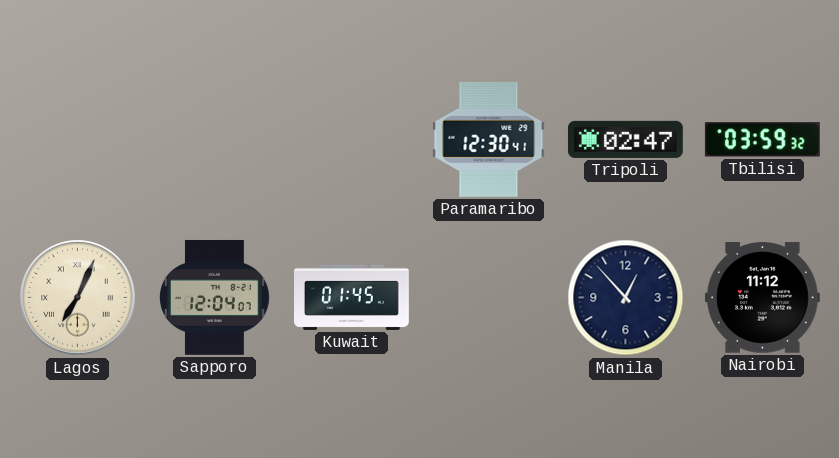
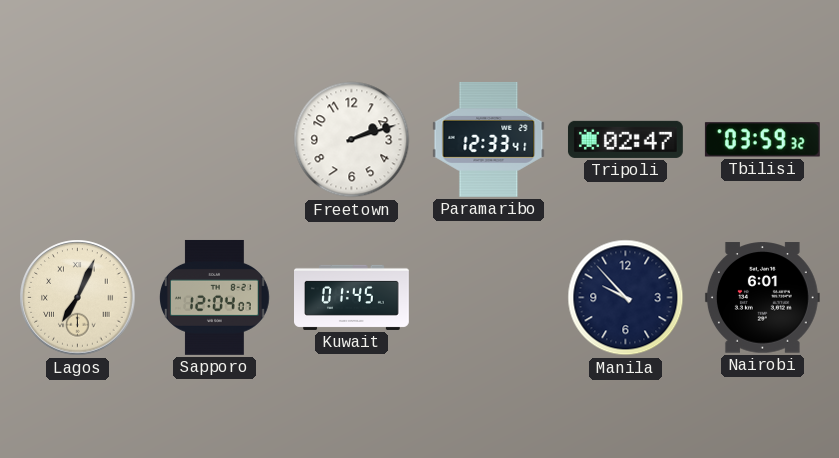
Freetown: none -> 2:12 (352, 140)
Paramaribo: 12:30 -> 12:33 (489, 139)
Manila: 12:53 -> 9:53 (626, 298)
Nairobi: 11:12 -> 6:01 (762, 298)
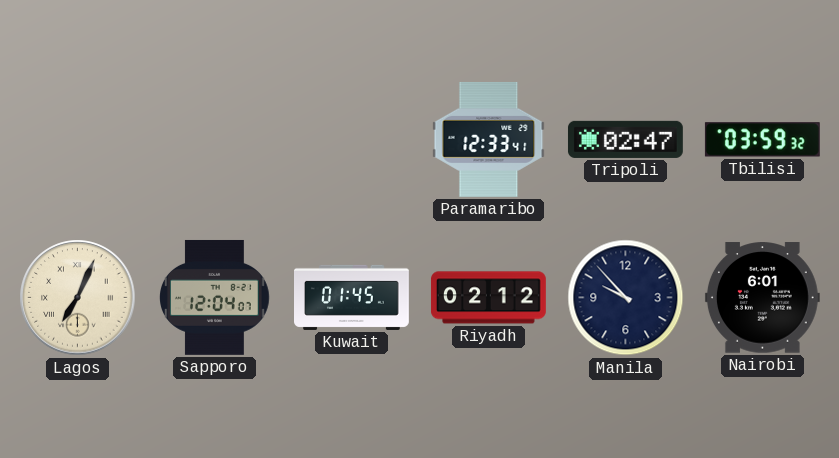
Freetown: 2:12 -> none (352, 140)
Riyadh: none -> 02:12 (488, 298)
